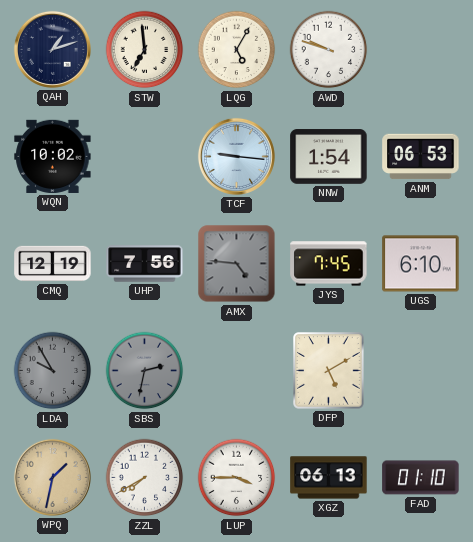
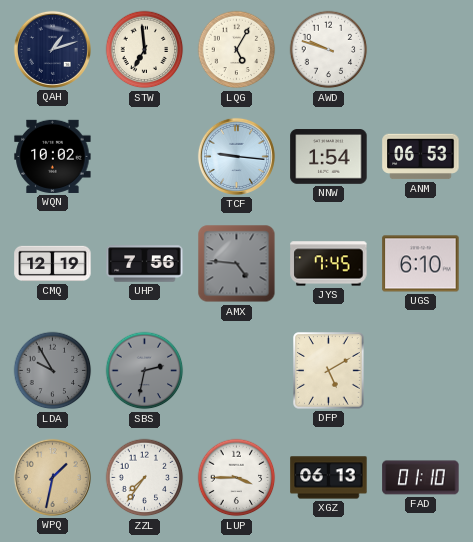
ZZL: 7:40 -> 7:36 (145, 478)
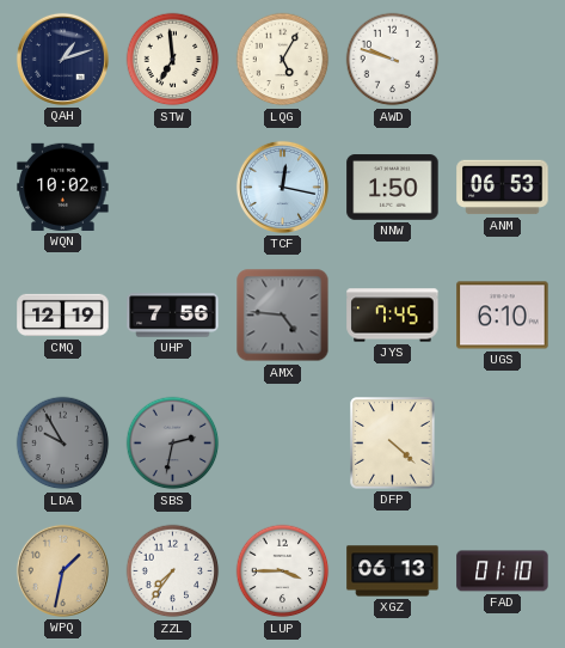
TCF: 9:16 -> 12:17 (282, 187)
NNW: 1:54 -> 1:50 (393, 188)
DFP: 5:10 -> 4:22 (393, 444)
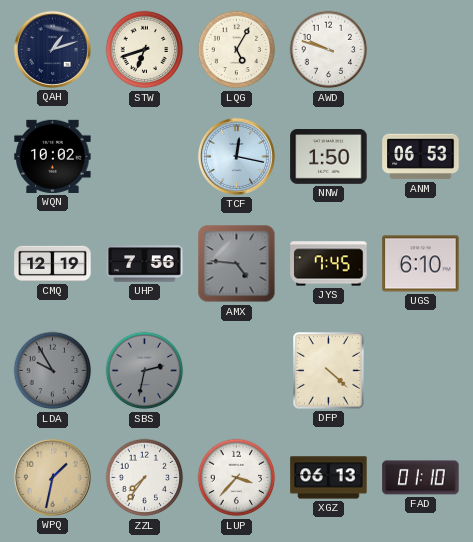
STW: 6:59 -> 6:42 (145, 50)
LUP: 3:45 -> 3:37 (237, 478)
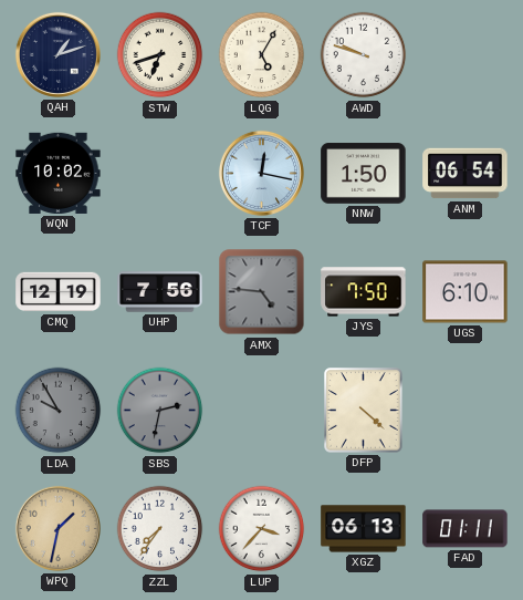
ANM: 06:53 -> 06:54 (466, 174)
JYS: 7:45 -> 7:50 (364, 292)
FAD: 01:10 -> 01:11 (466, 529)
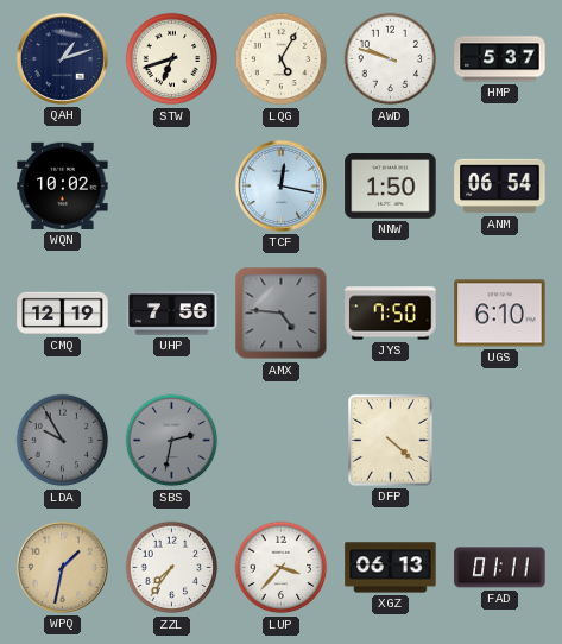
HMP: none -> 5:37 (500, 59)
